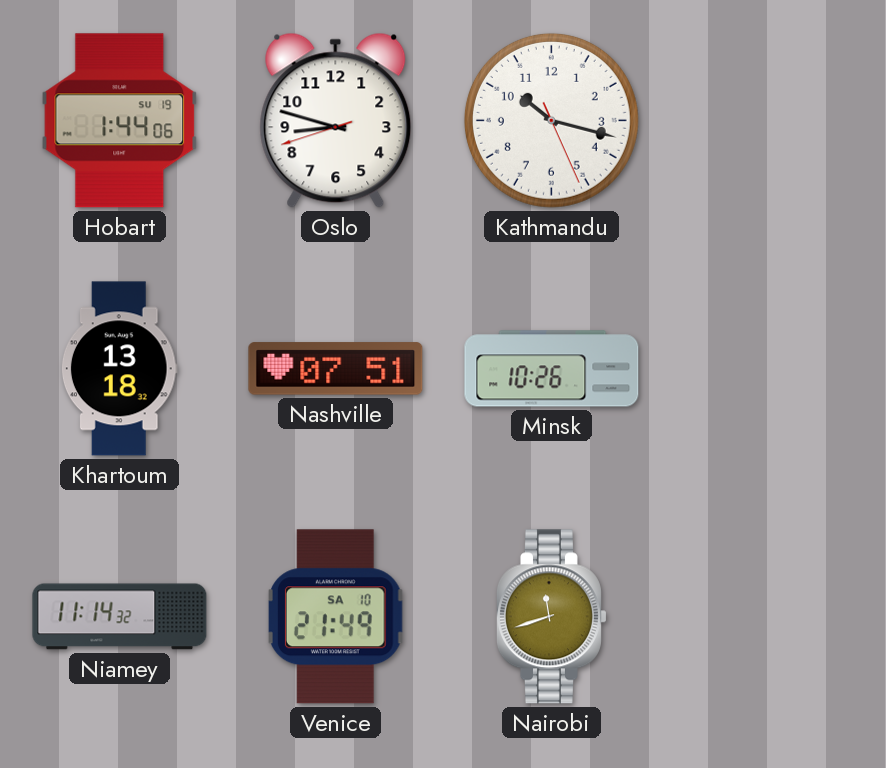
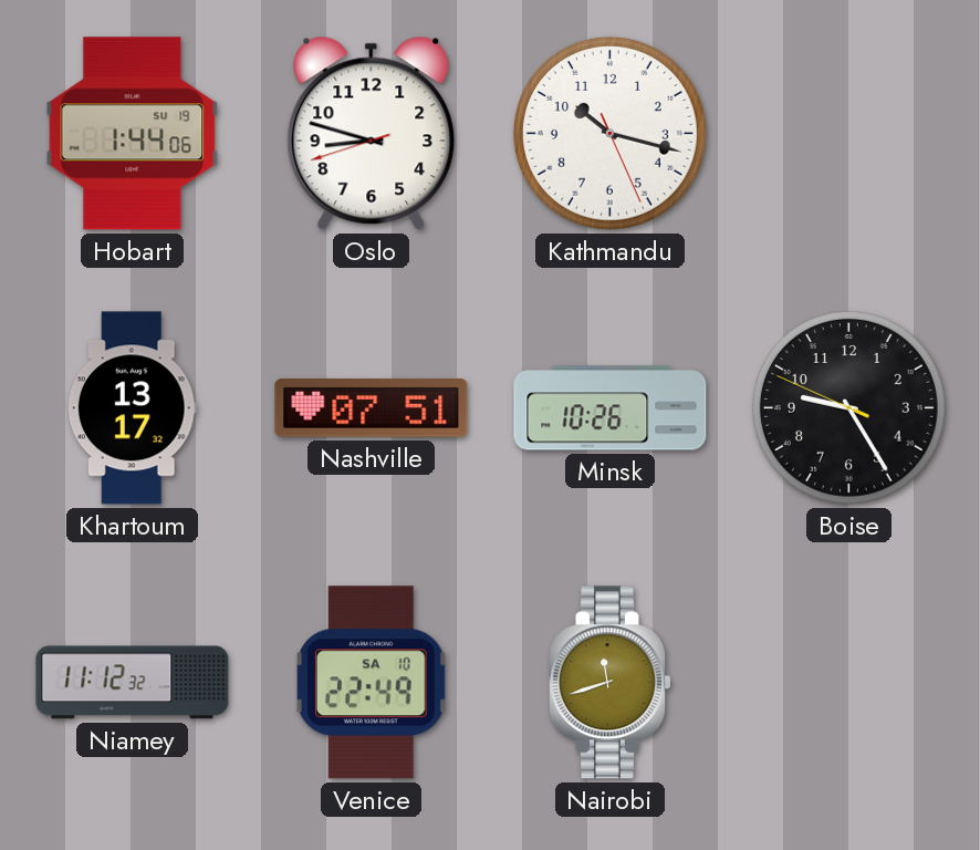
Khartoum: 13:18 -> 13:17 (132, 408)
Boise: none -> 9:24 (848, 407)
Niamey: 11:14 -> 11:12 (133, 683)
Venice: 21:49 -> 22:49 (372, 683)
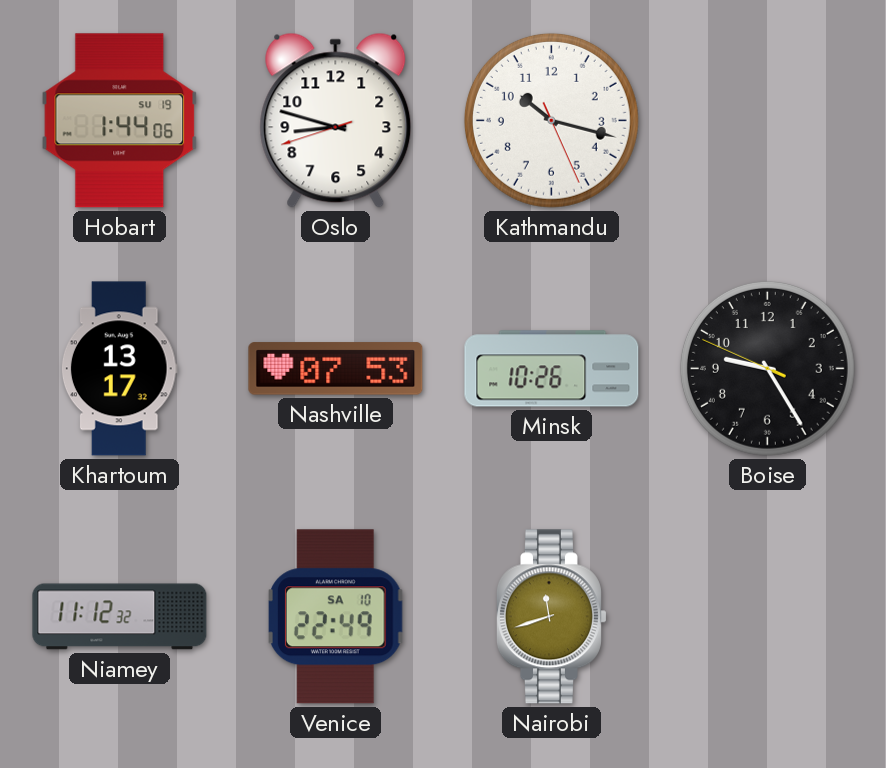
Nashville: 07:51 -> 07:53 (336, 369)
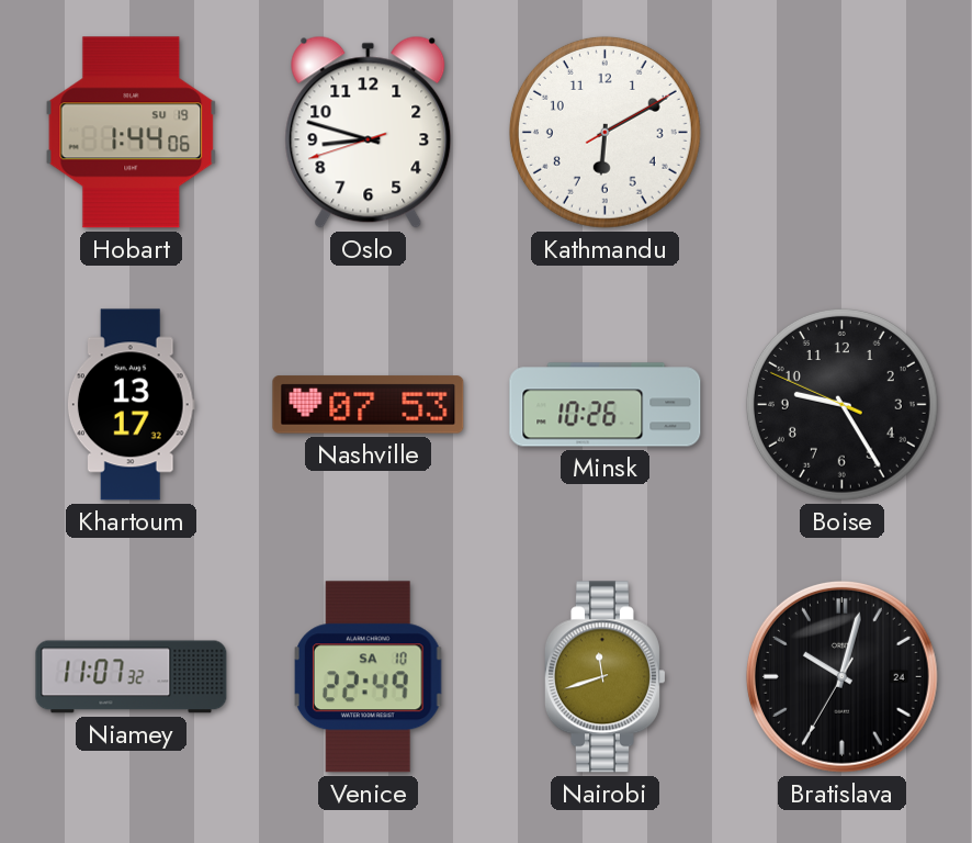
Kathmandu: 10:17 -> 6:10 (604, 132)
Niamey: 11:12 -> 11:07 (132, 677)
Bratislava: none -> 10:02 (841, 676)
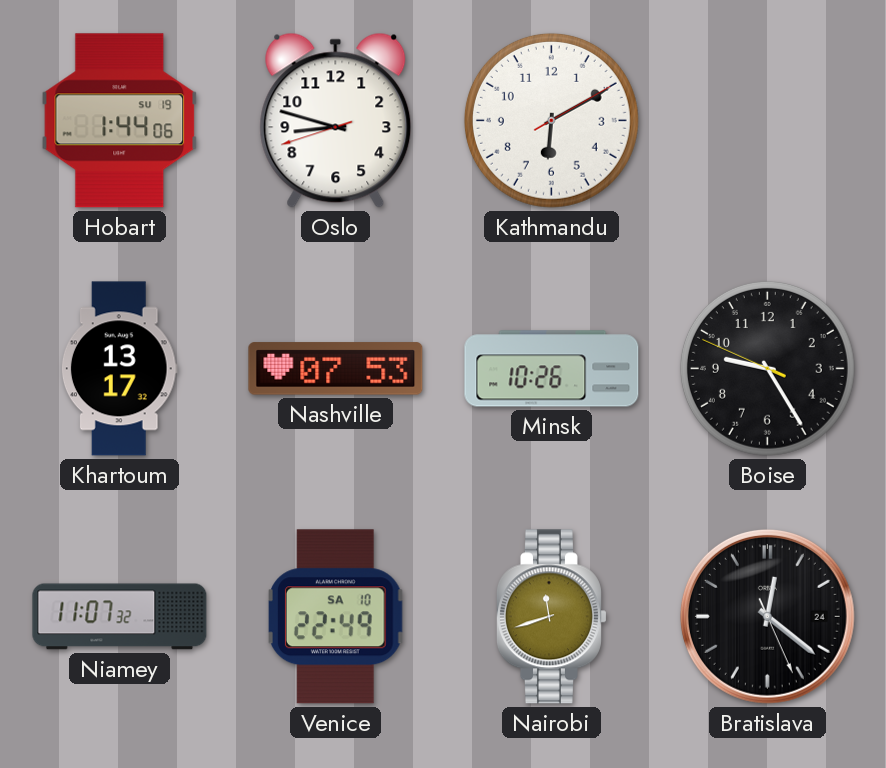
Bratislava: 10:02 -> 12:21 (767, 616)
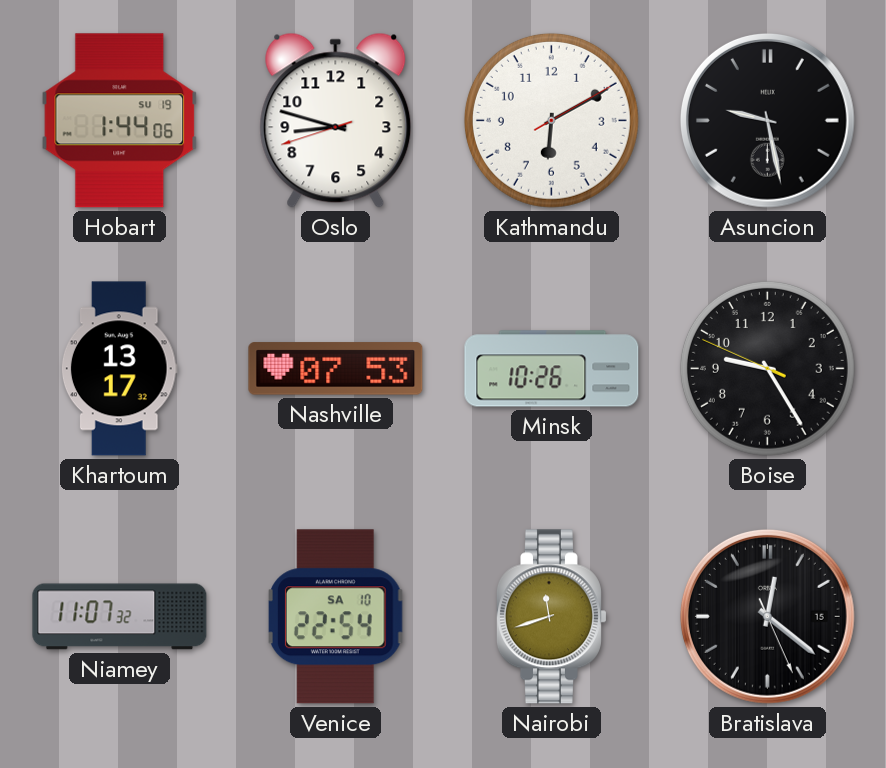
Asuncion: none -> 9:28 (767, 120)
Venice: 22:49 -> 22:54 (336, 617)
Bratislava date: 24 -> 15 (767, 616)
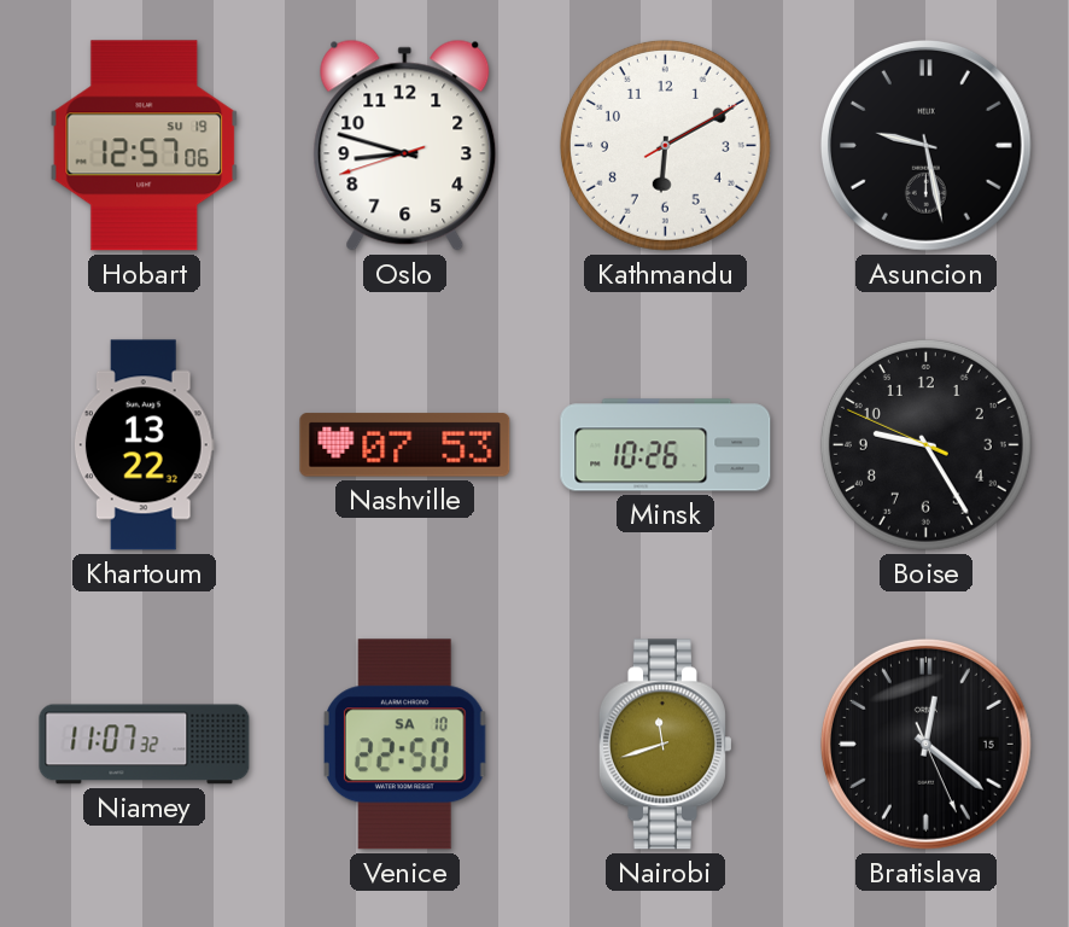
Hobart: 1:44 -> 12:57 (145, 146)
Khartoum: 13:17 -> 13:22 (144, 445)
Venice: 22:54 -> 22:50 (405, 745)
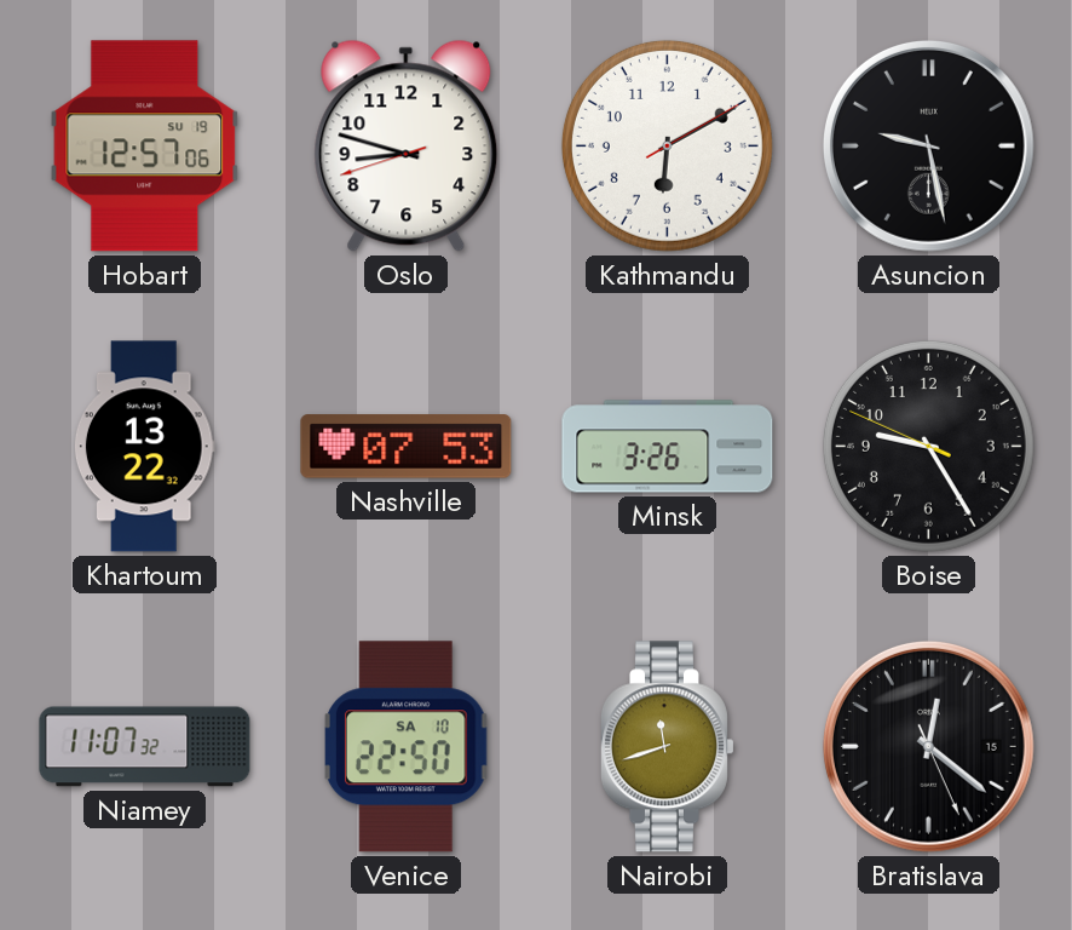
Minsk: 10:26 -> 3:26 (668, 447)
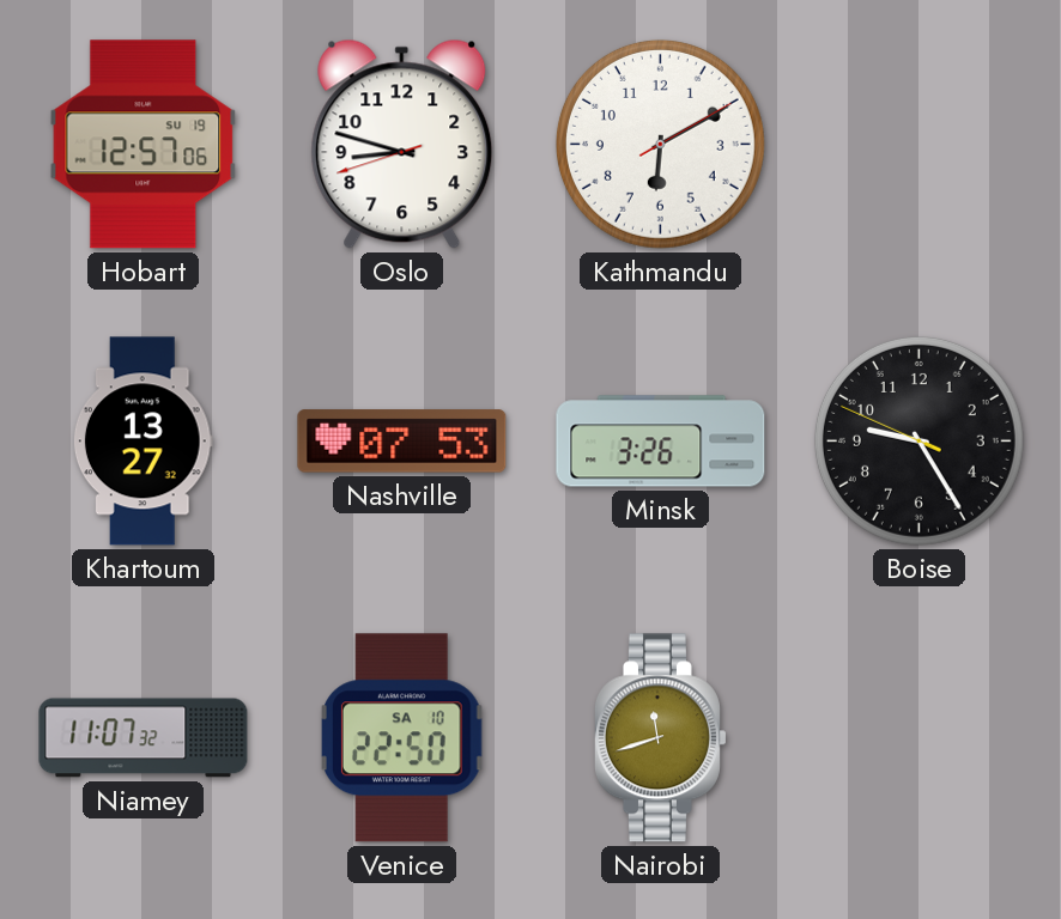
Asuncion: 9:28 -> none (928, 145)
Khartoum: 13:22 -> 13:27 (143, 442)
Bratislava: 12:21 -> none (928, 746)
